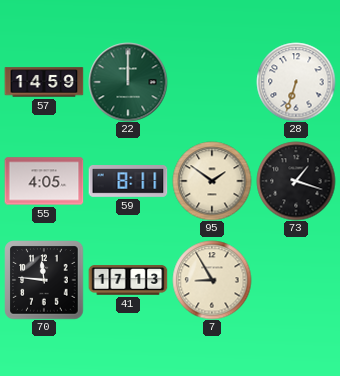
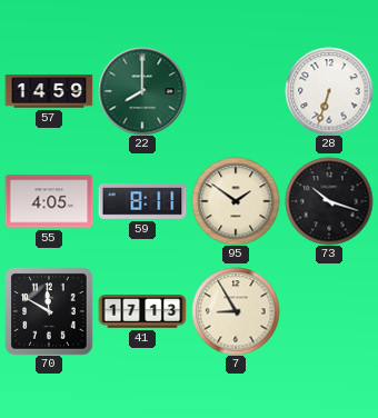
22: 12:00 -> 8:00 (142, 91)
73: 1:18 -> 10:18 (329, 201)
70: 11:46 -> 11:50 (49, 311)
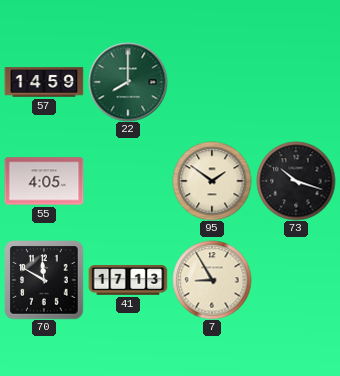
28: 6:33 -> none (329, 91)
59: 8:11 -> none (142, 202)
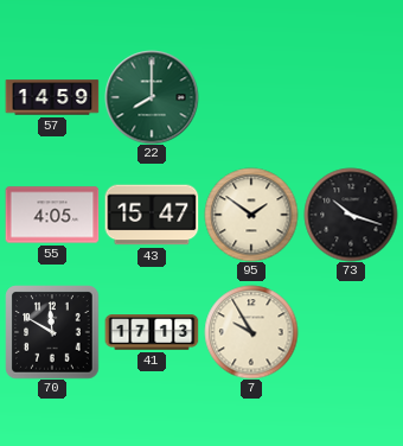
43: none -> 15:47 (152, 215)
7: 8:55 -> 9:55 (251, 332)
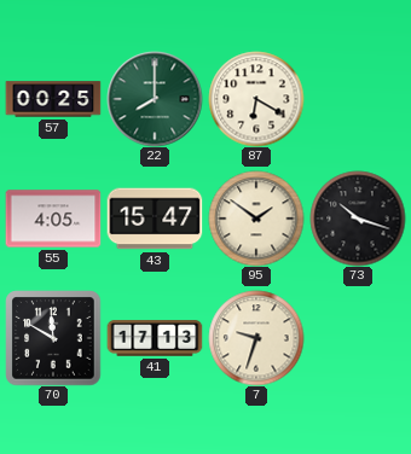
57: 14:59 -> 00:25 (53, 99)
87: none -> 6:20 (256, 99)
7: 9:55 -> 9:33 (256, 338)
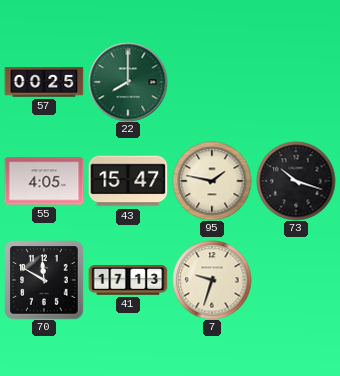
87: 6:20 -> none (256, 99)
95: 1:51 -> 1:47 (212, 181)
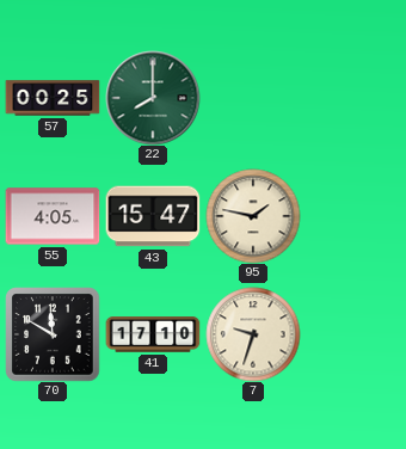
73: 10:18 -> none (296, 181)
41: 17:13 -> 17:10 (153, 334)
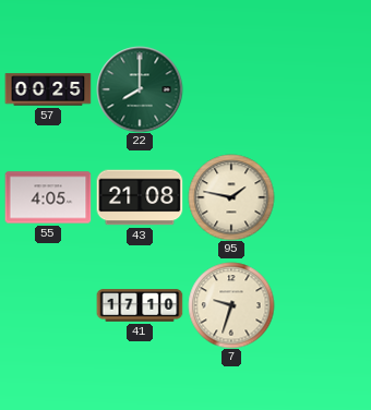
43: 15:47 -> 21:08 (140, 197)
70: 11:50 -> none (53, 334)
